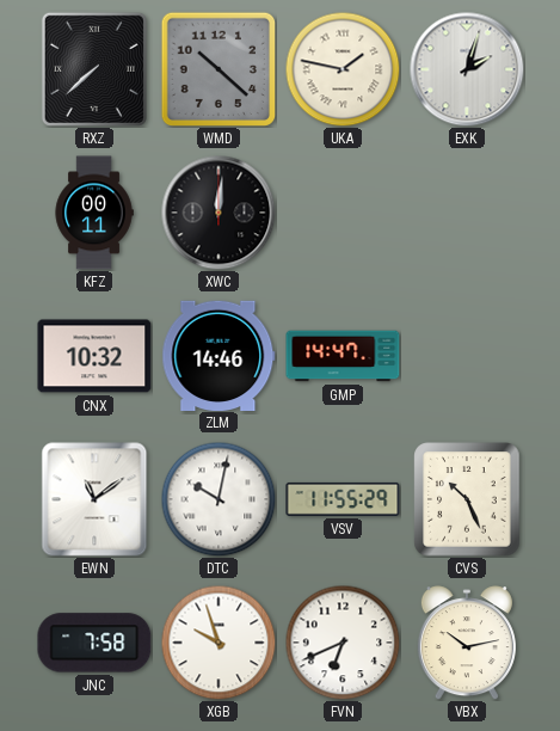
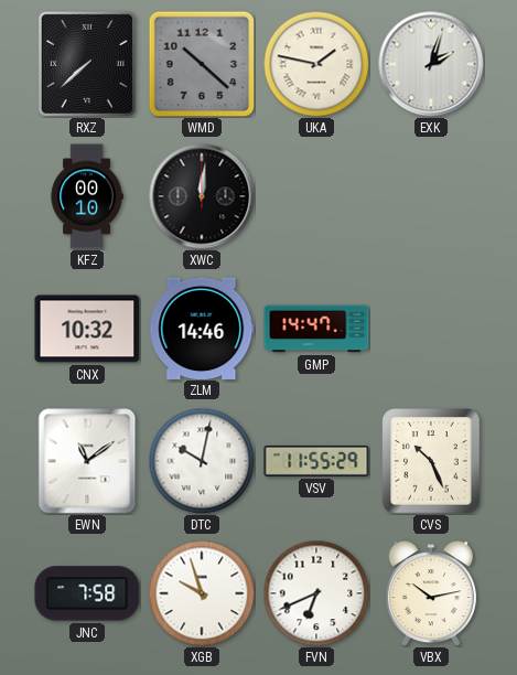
KFZ: 00:11 -> 00:10 (87, 196)
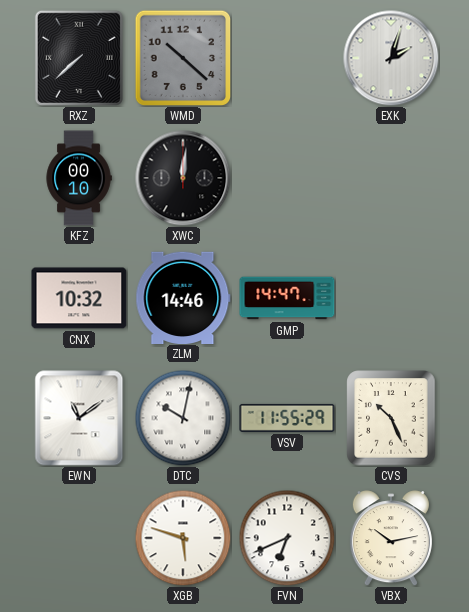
UKA: 1:47 -> none (316, 64)
JNC: 7:58 -> none (87, 593)
XGB: 9:57 -> 5:48 (183, 538)
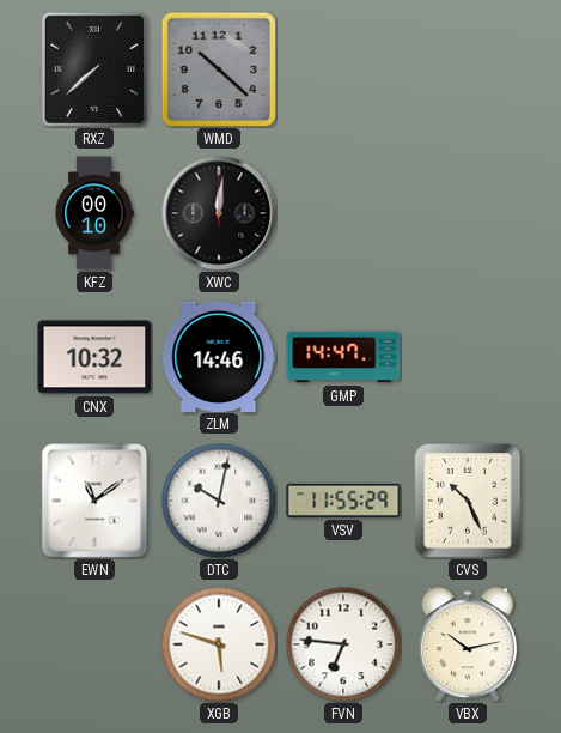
EXK: 2:03 -> none (391, 58)
FVN: 6:41 -> 6:46 (343, 644)
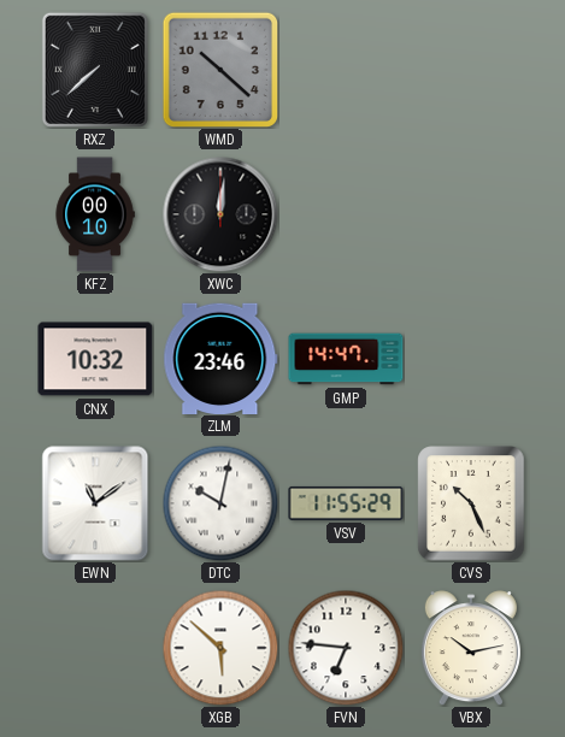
ZLM: 14:46 -> 23:46 (220, 358)
XGB: 5:48 -> 5:52 (220, 648)
